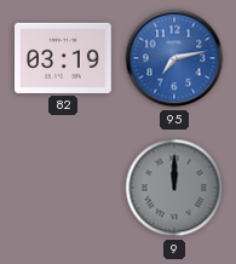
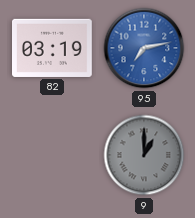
9: 12:00 -> 1:00 (144, 155)
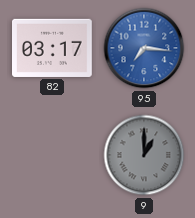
82: 03:19 -> 03:17 (53, 48)
95: 7:13 -> 7:16 (144, 48)
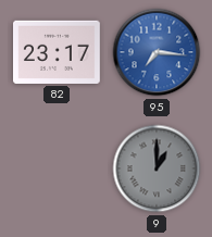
82: 03:17 -> 23:17 (58, 52)
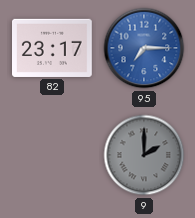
95: 7:16 -> 7:15 (144, 48)
9: 1:00 -> 2:00 (144, 155)
